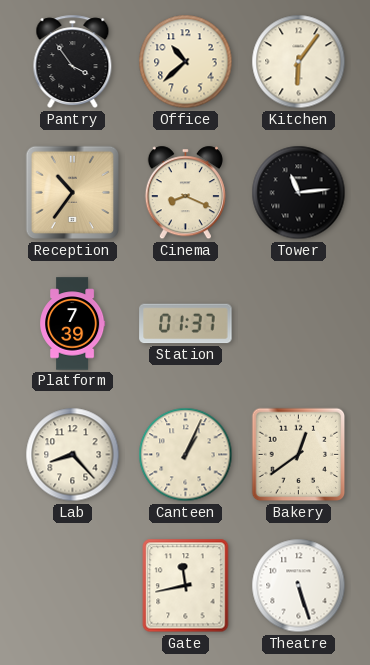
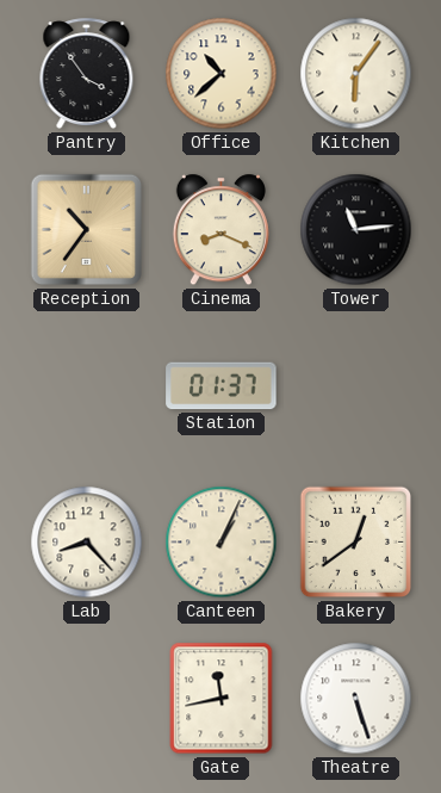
Platform: 7:39 -> none (73, 324)
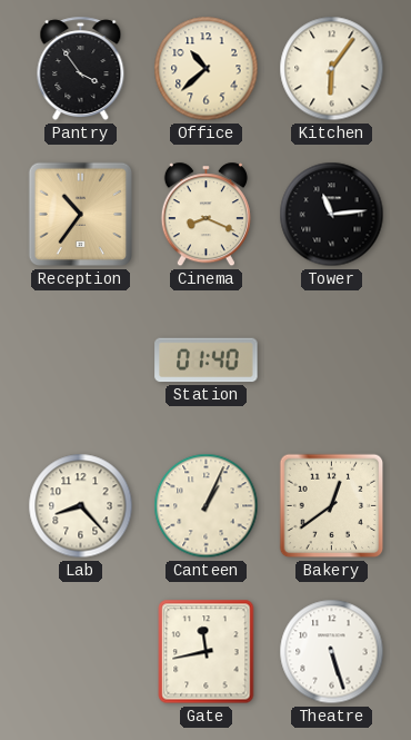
Station: 01:37 -> 01:40 (207, 361)
